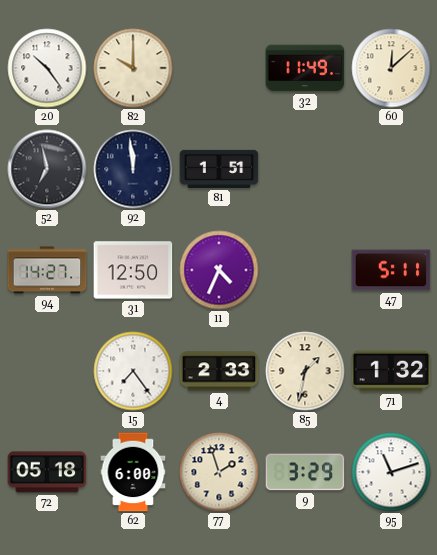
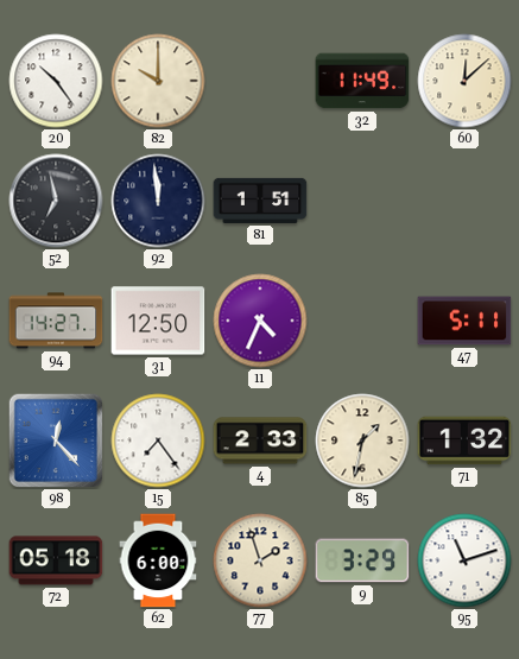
98: none -> 12:23 (55, 439)
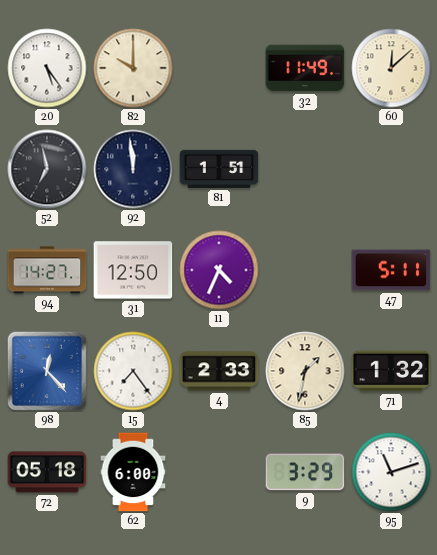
20: 10:24 -> 5:24 (47, 68)
77: 1:57 -> none (260, 560)
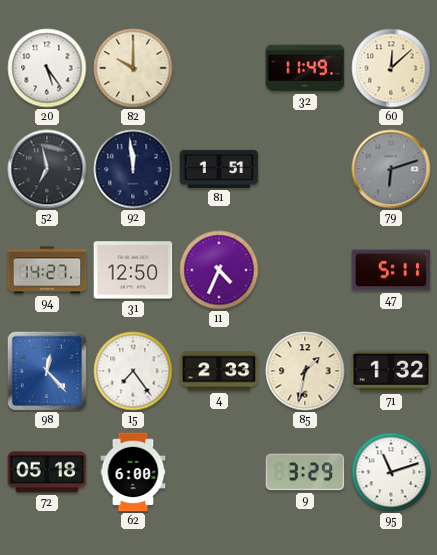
79: none -> 6:12 (391, 169)
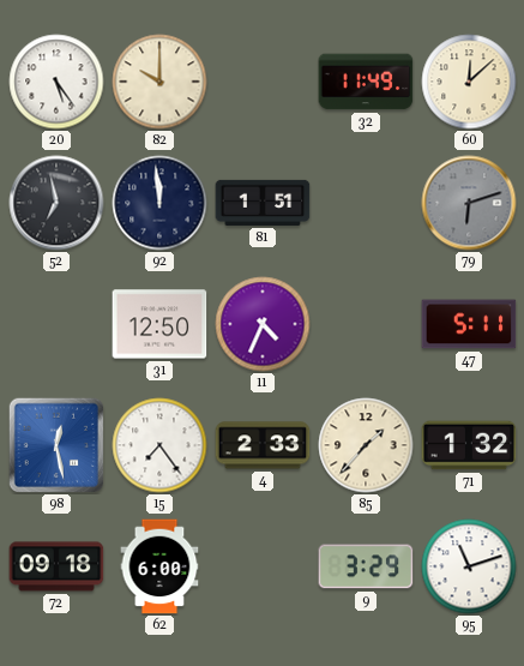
94: 14:27 -> none (47, 270)
98: 12:23 -> 12:28 (55, 444)
85: 1:32 -> 1:37 (366, 445)
72: 05:18 -> 09:18 (56, 566)
